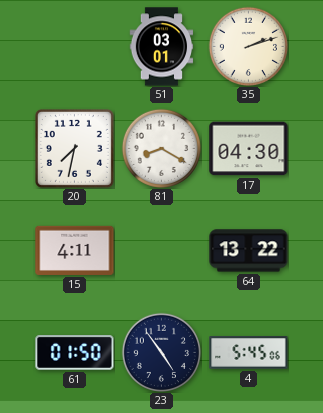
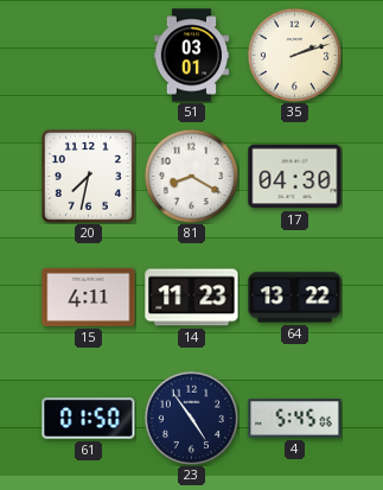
14: none -> 11:23 (192, 298)
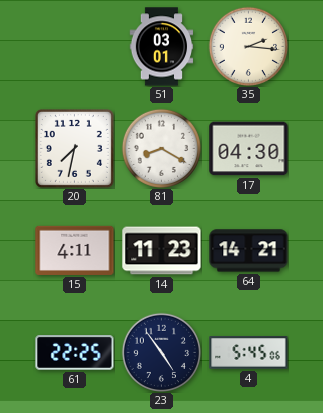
35: 2:12 -> 2:16 (248, 46)
64: 13:22 -> 14:21 (249, 251)
61: 01:50 -> 22:25 (75, 353)
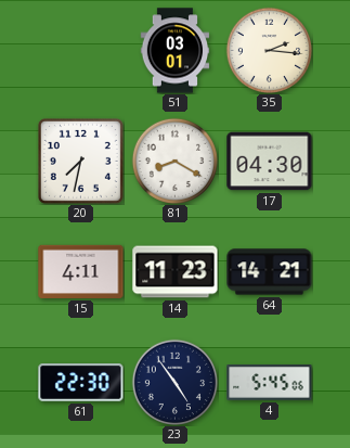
61: 22:25 -> 22:30 (81, 383)
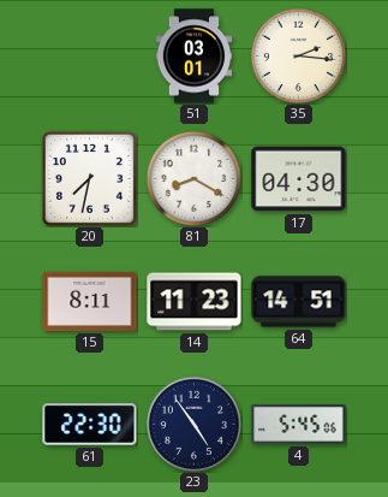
15: 4:11 -> 8:11 (90, 301)
64: 14:21 -> 14:51 (299, 302)
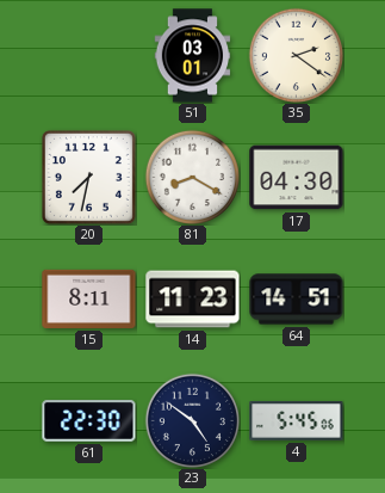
35: 2:16 -> 2:21 (296, 55)
23: 4:54 -> 4:51 (192, 420)
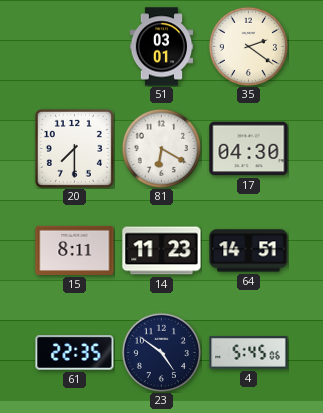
20: 7:32 -> 7:30 (74, 148)
81: 8:20 -> 6:20 (161, 148)
61: 22:30 -> 22:35 (75, 353)
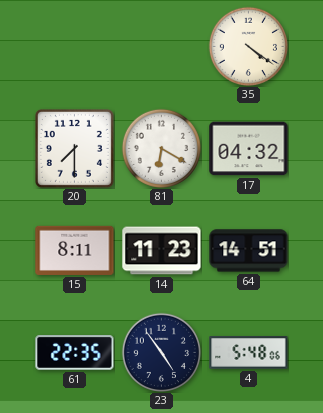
51: 03:01 -> none (162, 47)
35: 2:21 -> 4:21 (248, 46)
17: 04:30 -> 04:32 (249, 149)
23: 4:51 -> 4:54 (161, 352)
4: 5:45 -> 5:48 (249, 353)
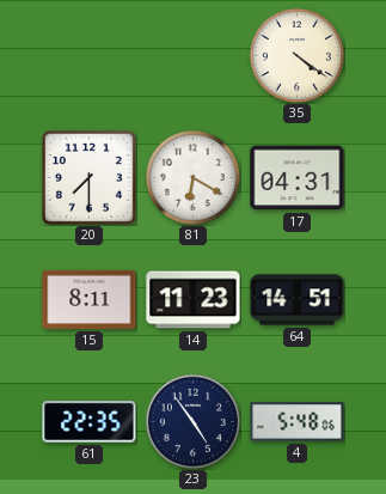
17: 04:32 -> 04:31 (298, 178)
